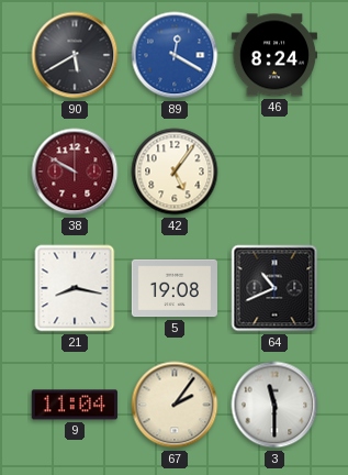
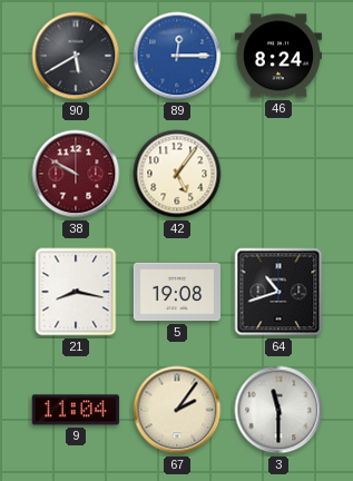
89: 12:20 -> 12:15 (177, 56)
64: 10:41 -> 10:42 (278, 292)
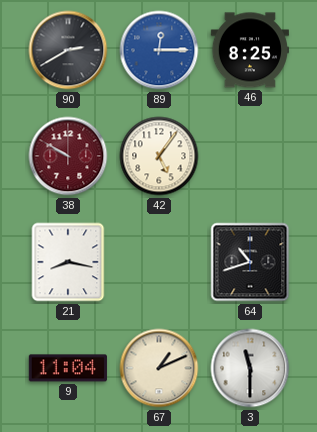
90: 5:40 -> 2:40 (68, 50)
46: 8:24 -> 8:25 (249, 50)
5: 19:08 -> none (176, 292)
67: 2:06 -> 1:11 (159, 368)
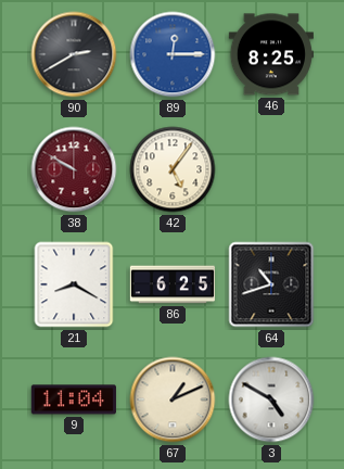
21: 8:17 -> 8:20 (74, 284)
86: none -> 6:25 (173, 284)
3: 11:30 -> 4:50 (271, 400)
